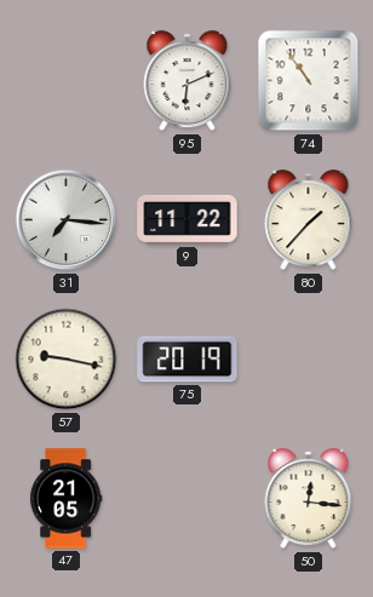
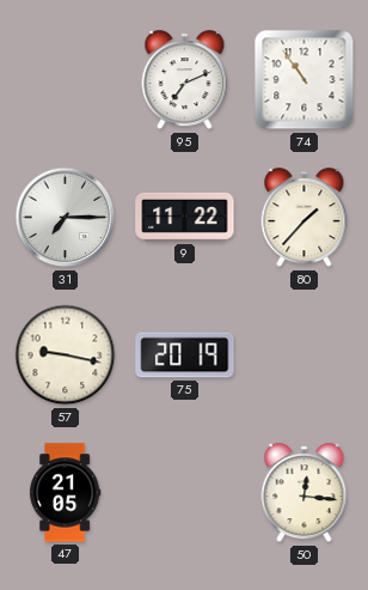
95: 6:11 -> 7:11 (185, 80)
31: 7:16 -> 7:15 (66, 218)
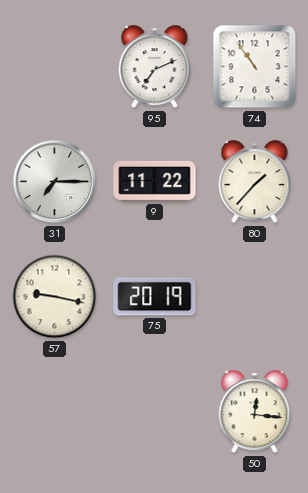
47: 21:05 -> none (65, 493)
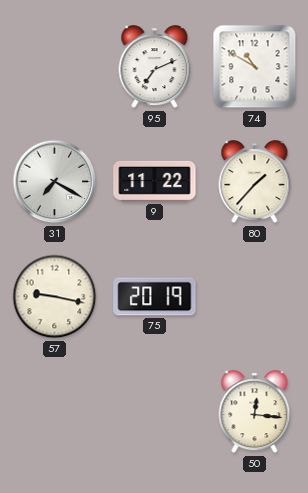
74: 10:54 -> 10:50 (255, 67)
31: 7:15 -> 7:20 (55, 182)
